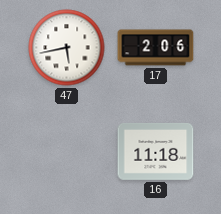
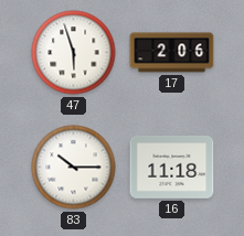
47: 5:43 -> 5:57 (74, 53)
83: none -> 10:15 (74, 168)
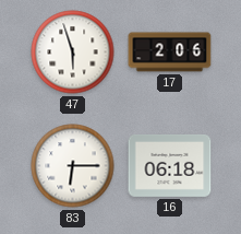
83: 10:15 -> 6:15 (73, 166)
16: 11:18 -> 06:18 (170, 165)
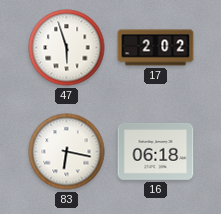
17: 2:06 -> 2:02 (156, 48)
83: 6:15 -> 6:17 (67, 152)
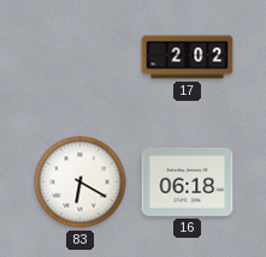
47: 5:57 -> none (67, 48)
83: 6:17 -> 6:20 (81, 183)
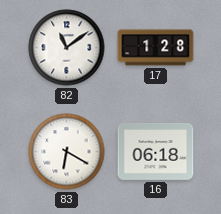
82: none -> 11:09 (67, 48)
17: 2:02 -> 1:28 (156, 48)
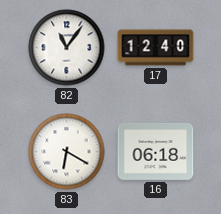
82: 11:09 -> 11:06 (67, 48)
17: 1:28 -> 12:40 (156, 48)
